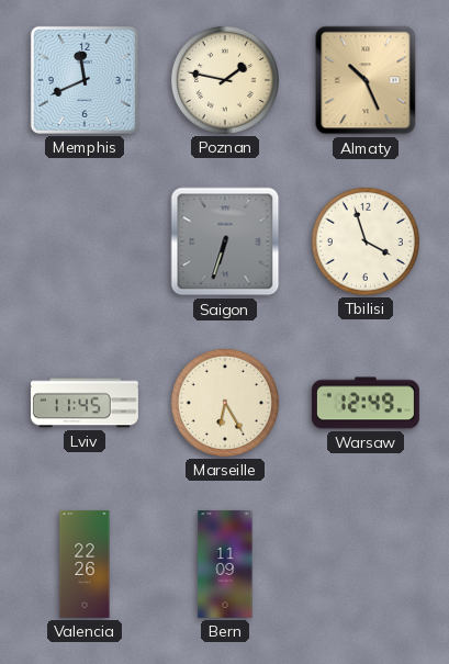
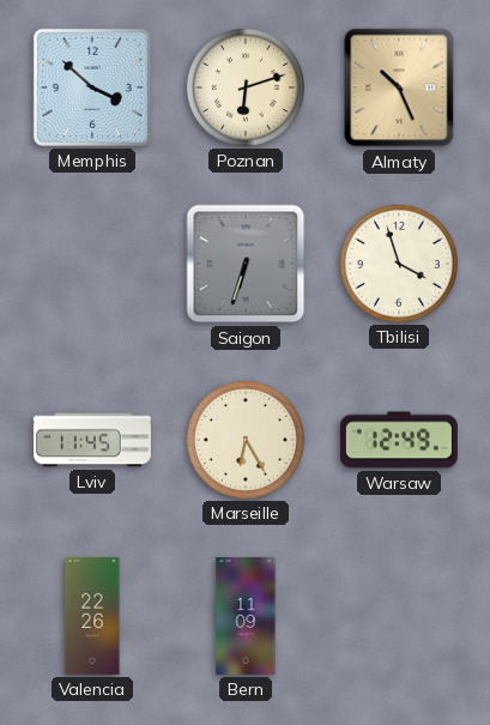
Memphis: 11:41 -> 3:52 (92, 87)
Poznan: 1:47 -> 6:12 (246, 87)
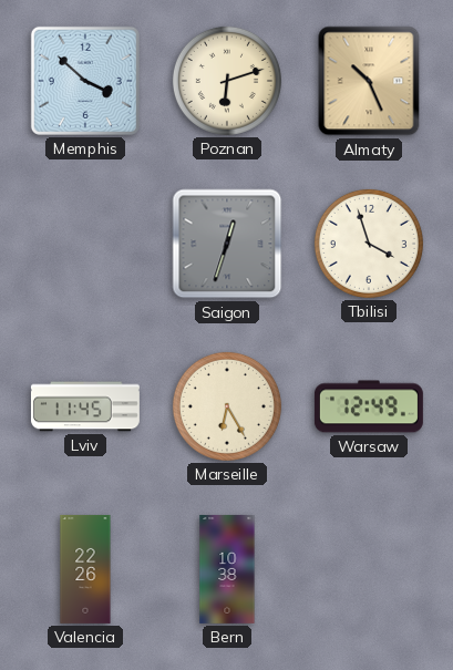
Saigon: 6:33 -> 12:33 (227, 244)
Bern: 11:09 -> 10:38 (227, 569)
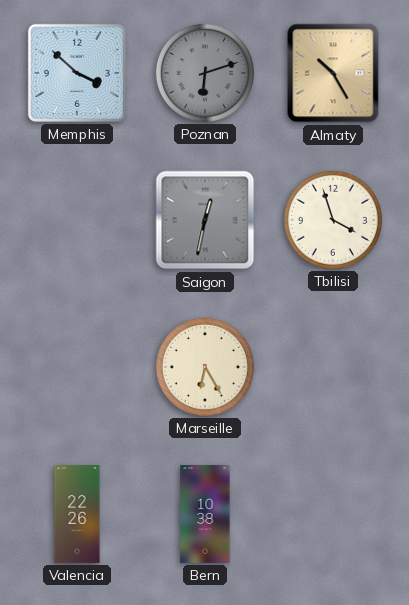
Poznan dial: cream -> grey (205, 73)
Almaty: 10:26 -> 10:25 (333, 73)
Saigon: 12:33 -> 12:32 (205, 220)
Lviv: 11:45 -> none (85, 406)
Warsaw: 12:49 -> none (369, 406)
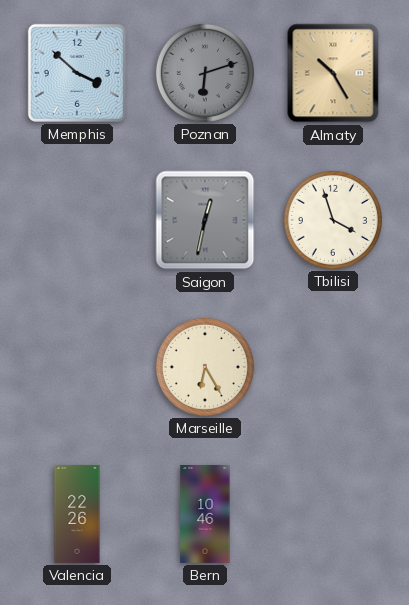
Bern: 10:38 -> 10:46 (205, 514)
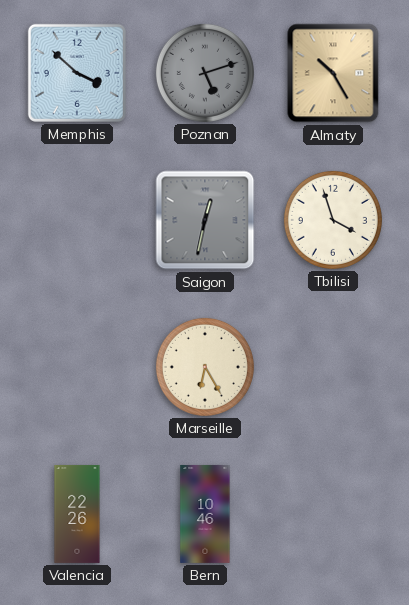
Poznan: 6:12 -> 5:12 (205, 73)
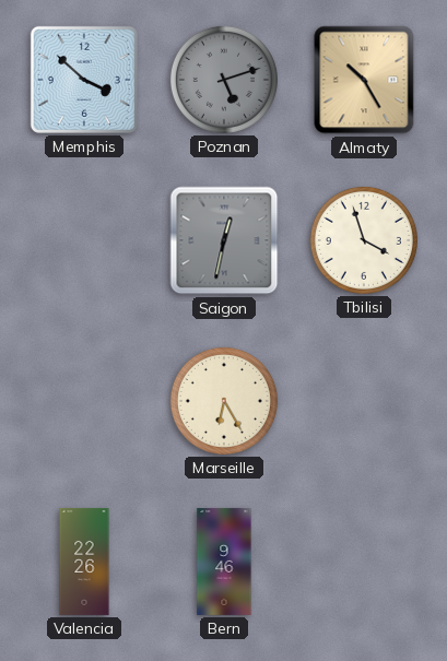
Bern: 10:46 -> 9:46 (224, 562)
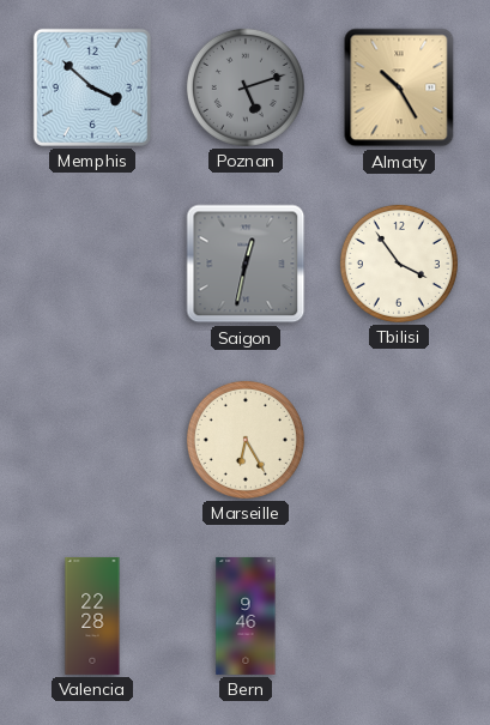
Tbilisi: 3:57 -> 3:54 (399, 264)
Valencia: 22:26 -> 22:28 (92, 616)
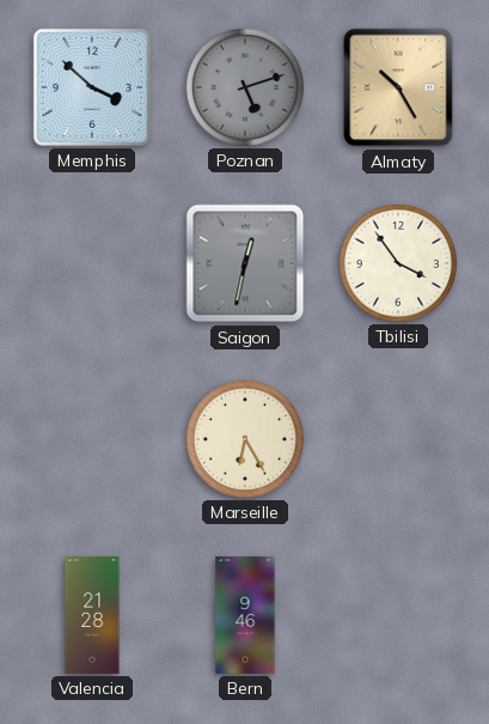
Valencia: 22:28 -> 21:28 (92, 615)
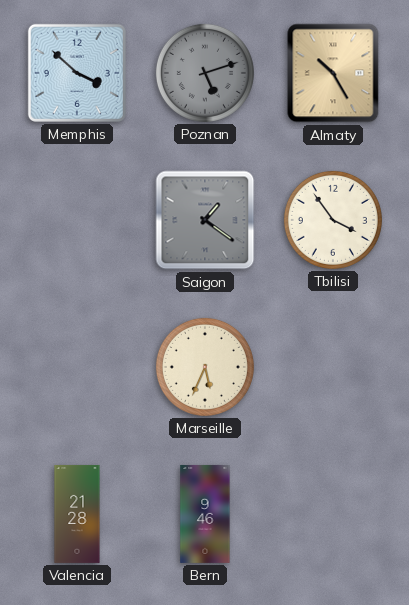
Saigon: 12:32 -> 1:21 (205, 220)
Marseille: 6:25 -> 5:34 (205, 367)
